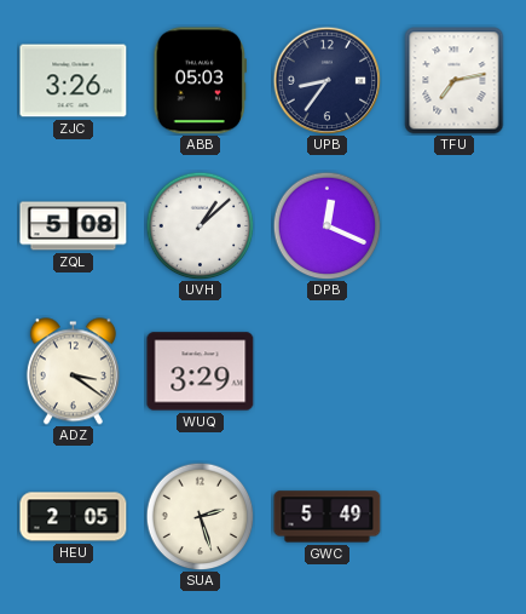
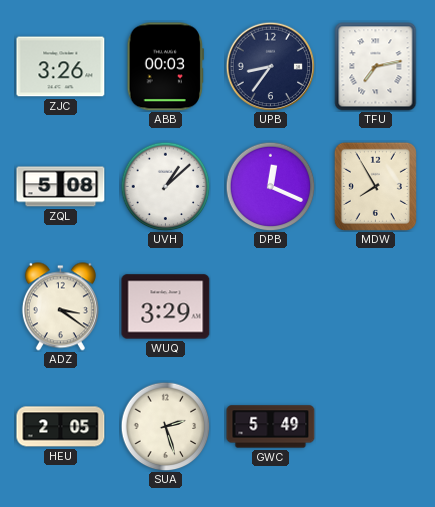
ABB: 05:03 -> 00:03 (165, 67)
MDW: none -> 7:55 (375, 186)
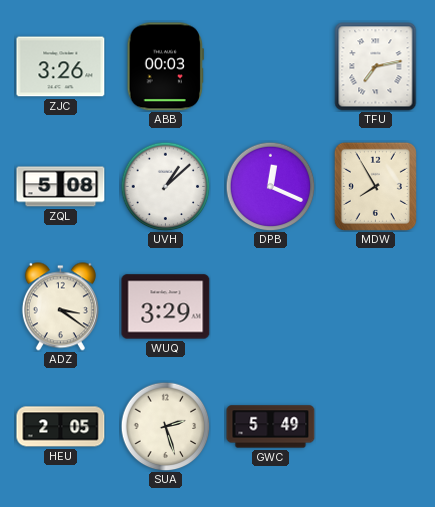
UPB: 8:36 -> none (270, 66)
